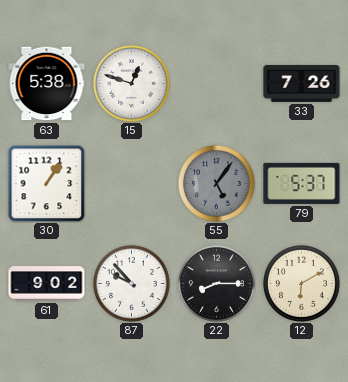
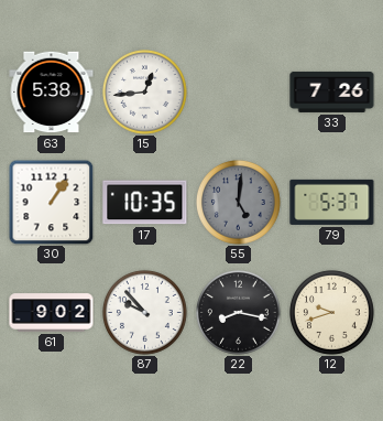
15: 12:48 -> 12:44 (145, 93)
17: none -> 10:35 (145, 203)
55: 5:06 -> 5:01 (239, 203)
22: 8:15 -> 8:17 (239, 313)
12: 6:10 -> 9:42 (332, 313)
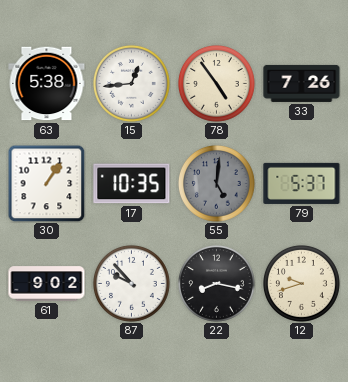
78: none -> 4:54 (217, 84)
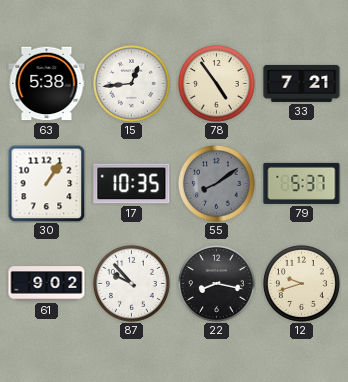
33: 7:26 -> 7:21 (302, 83)
55: 5:01 -> 8:09 (217, 184)
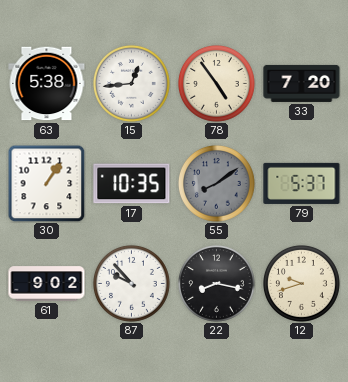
33: 7:21 -> 7:20 (302, 83)
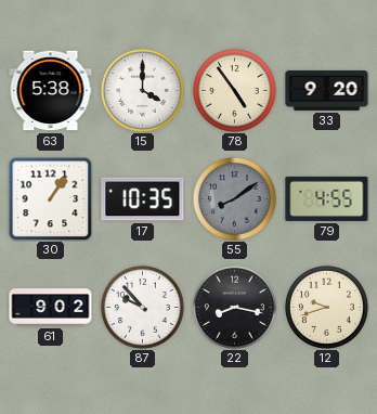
15: 12:44 -> 4:00 (143, 91)
33: 7:20 -> 9:20 (327, 90)
79: 5:37 -> 4:55 (327, 198)
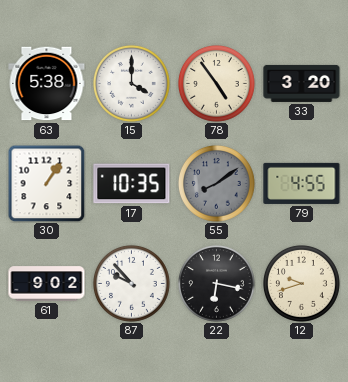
33: 9:20 -> 3:20 (302, 83)
22: 8:17 -> 6:17 (217, 284)
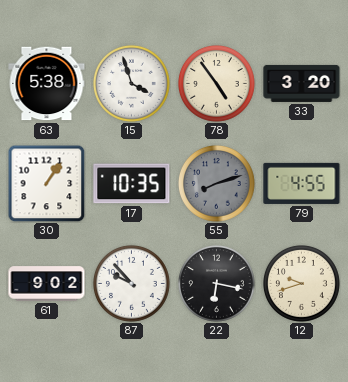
15: 4:00 -> 3:57 (132, 84)
55: 8:09 -> 8:12 (217, 184)
